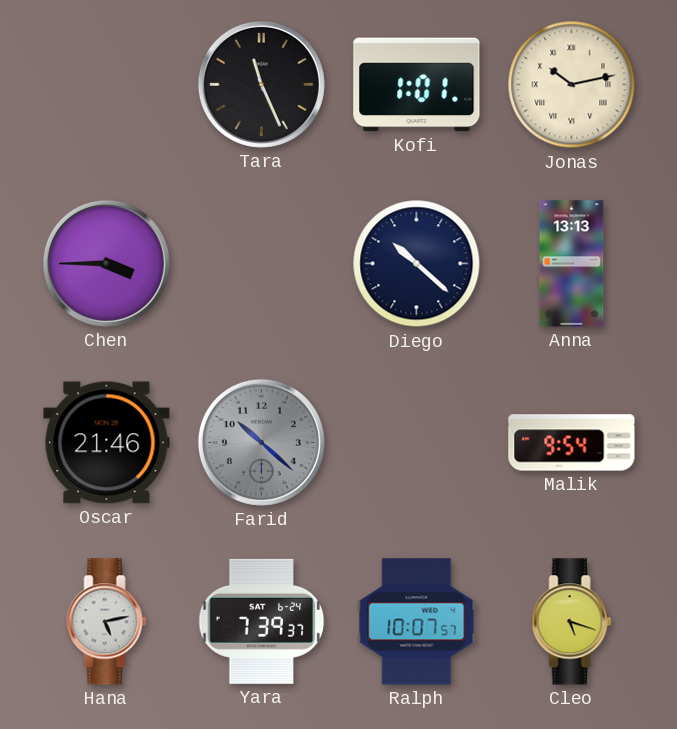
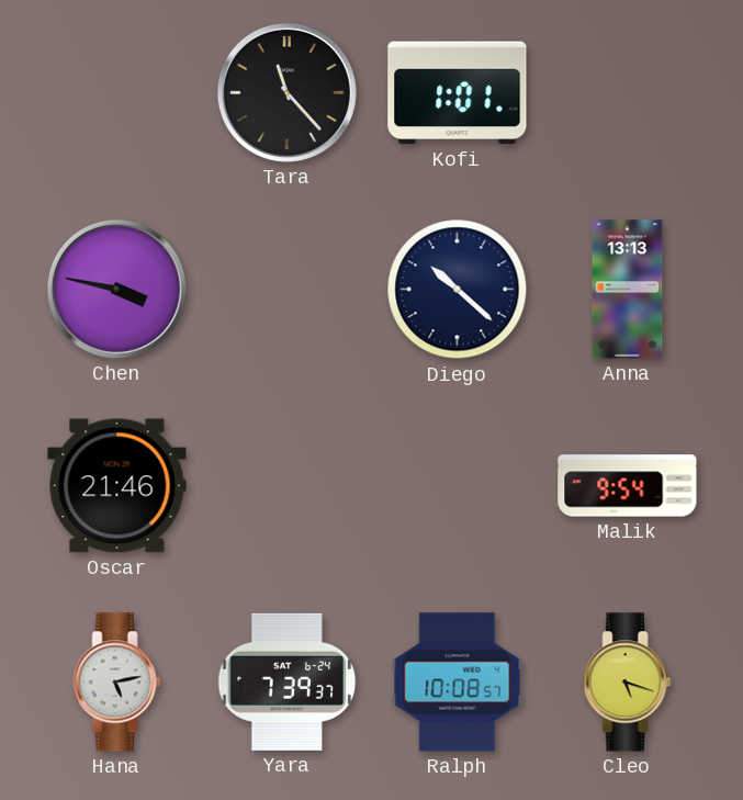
Tara: 11:26 -> 11:23 (286, 92)
Jonas: 10:13 -> none (572, 85)
Chen: 3:45 -> 3:47 (116, 289)
Farid: 10:22 -> none (261, 442)
Ralph: 10:07 -> 10:08 (458, 683)
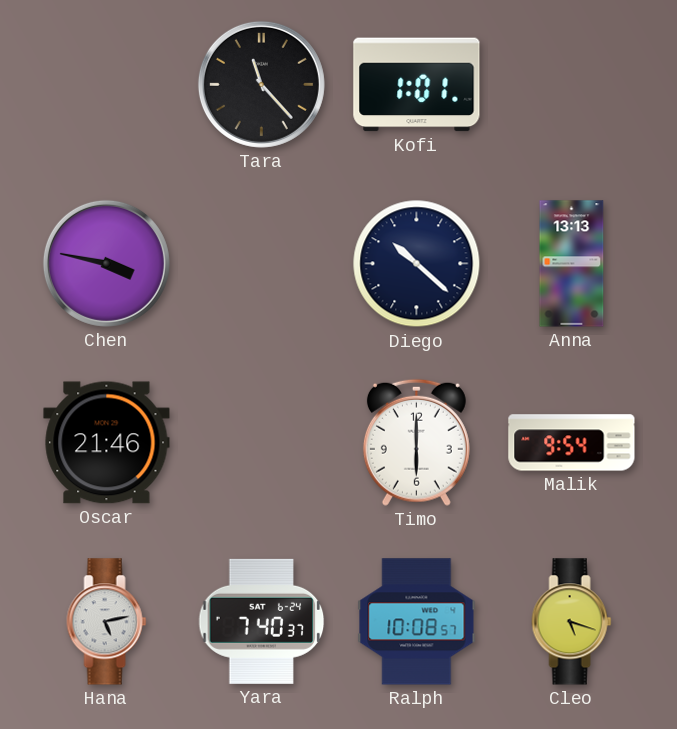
Timo: none -> 6:00 (416, 442)
Yara: 7:39 -> 7:40 (262, 621)
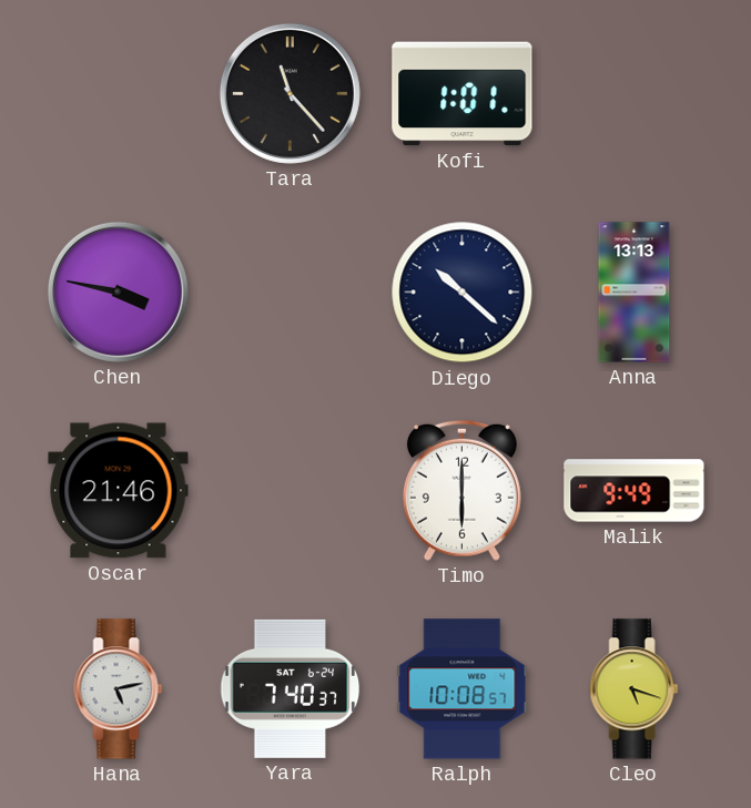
Malik: 9:54 -> 9:49 (635, 491)
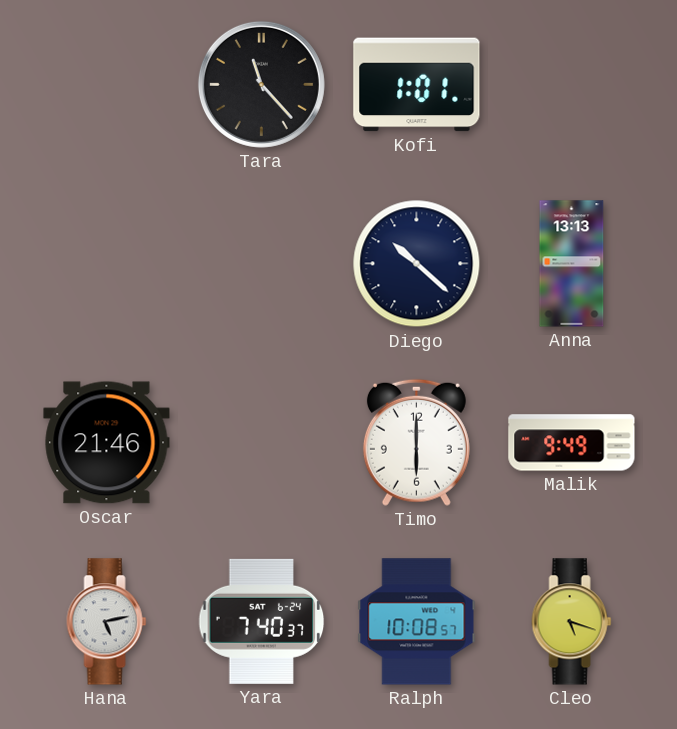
Chen: 3:47 -> none (118, 292)
